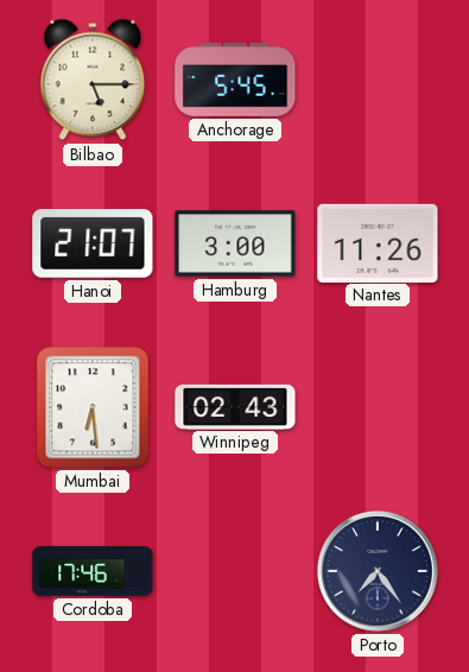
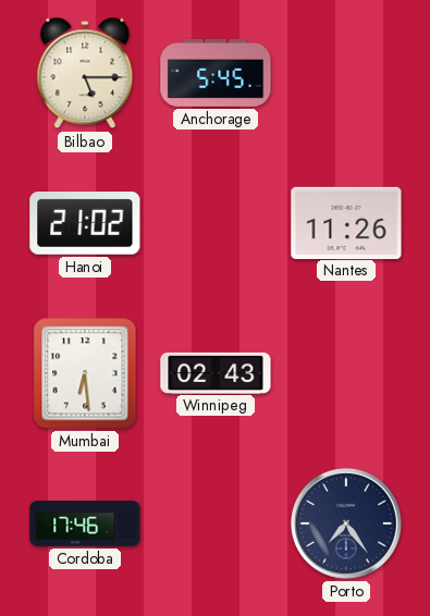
Hanoi: 21:07 -> 21:02 (85, 224)
Hamburg: 3:00 -> none (235, 243)
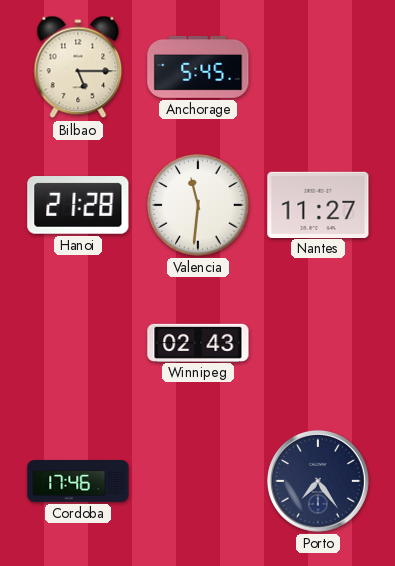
Hanoi: 21:02 -> 21:28 (78, 206)
Valencia: none -> 11:31 (198, 205)
Nantes: 11:26 -> 11:27 (318, 204)
Mumbai: 6:29 -> none (85, 373)
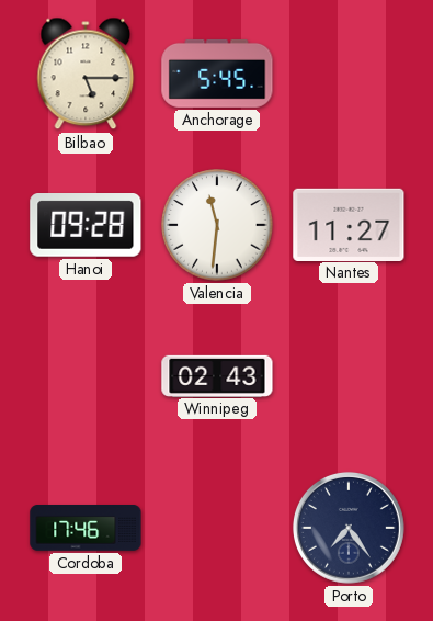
Hanoi: 21:28 -> 09:28 (86, 226)
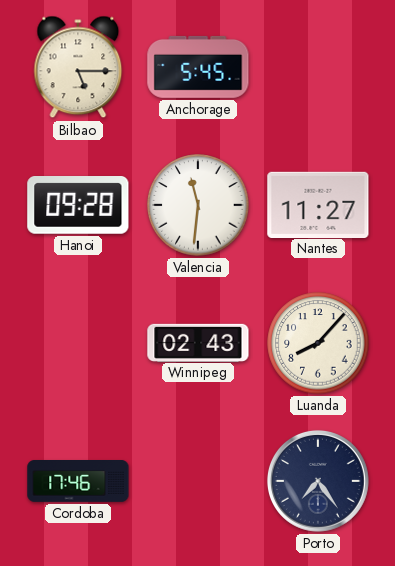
Luanda: none -> 8:07 (318, 343)
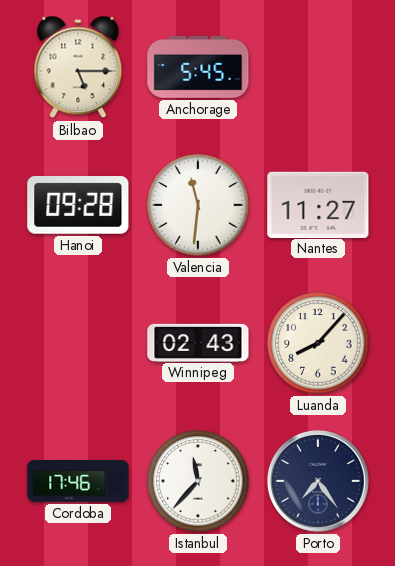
Istanbul: none -> 11:37 (198, 481)
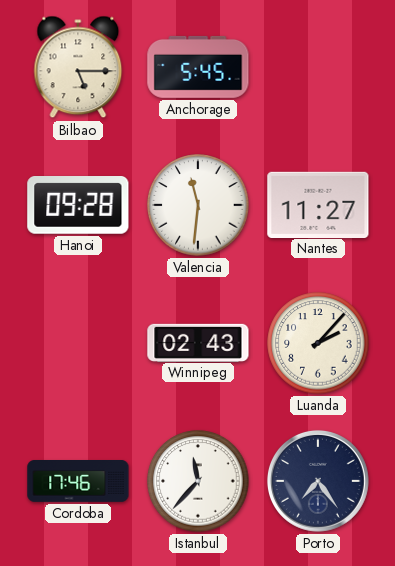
Luanda: 8:07 -> 2:07 (318, 343)
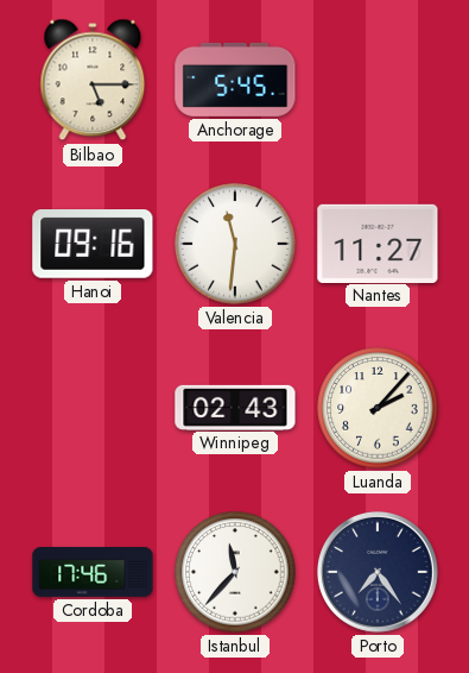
Hanoi: 09:28 -> 09:16 (93, 245)
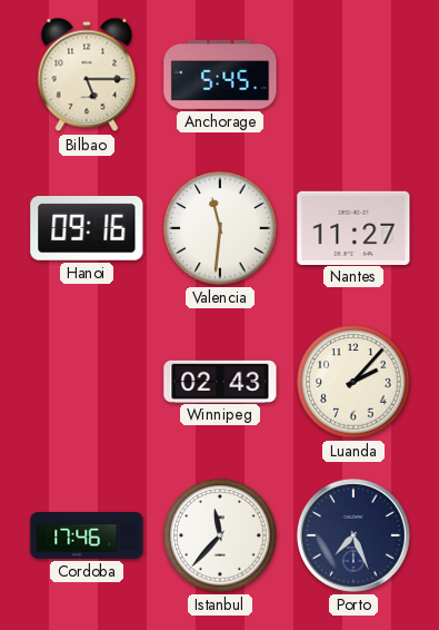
Porto: 7:24 -> 7:26 (353, 535)
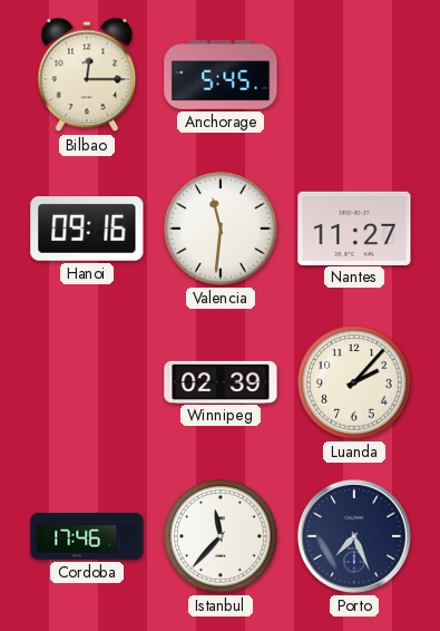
Bilbao: 5:15 -> 12:15 (87, 75)
Winnipeg: 02:43 -> 02:39 (221, 381)
